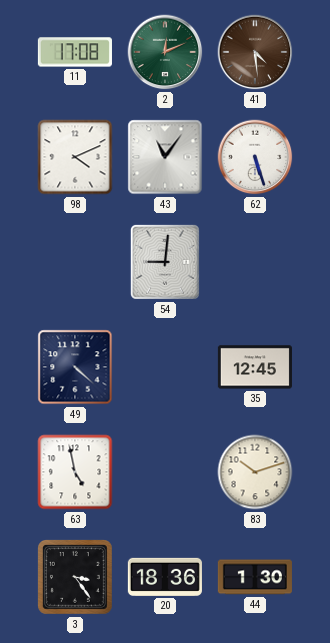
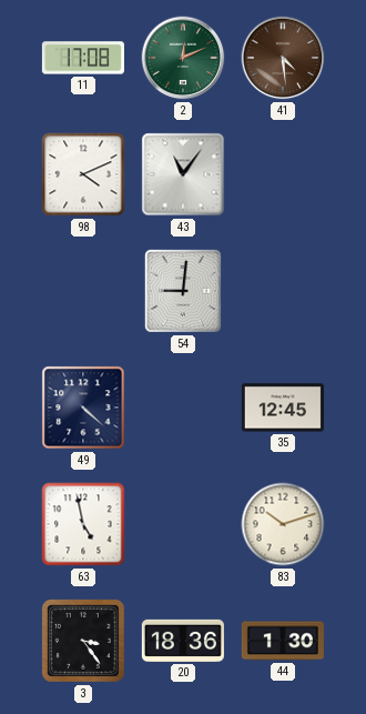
62: 5:27 -> none (255, 157)
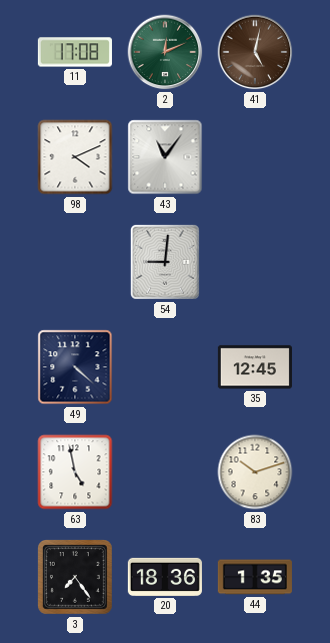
41: 4:29 -> 5:02 (255, 52)
3: 3:24 -> 7:24 (76, 578)
44: 1:30 -> 1:35 (255, 577)
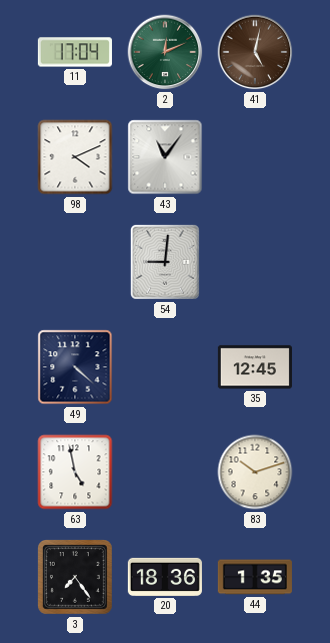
11: 17:08 -> 17:04 (75, 52)
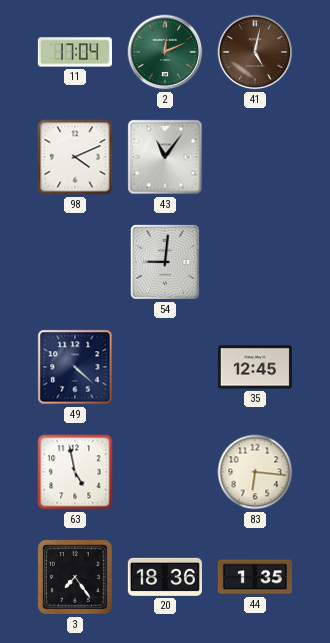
83: 10:12 -> 6:16 (255, 472)
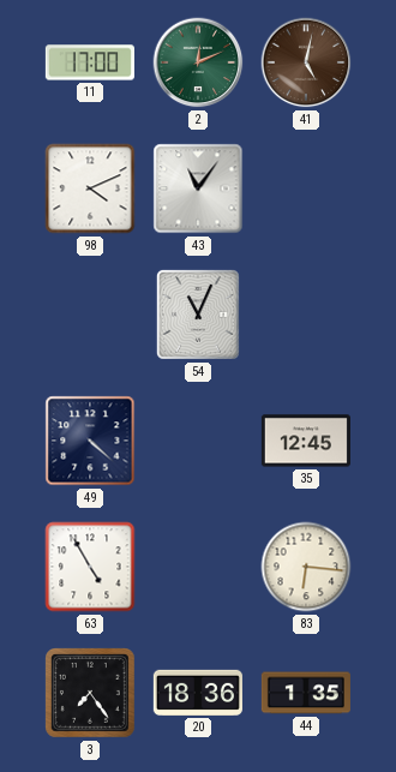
11: 17:04 -> 17:00 (90, 62)
54: 9:01 -> 11:04 (198, 315)
63: 4:58 -> 4:55 (90, 567)
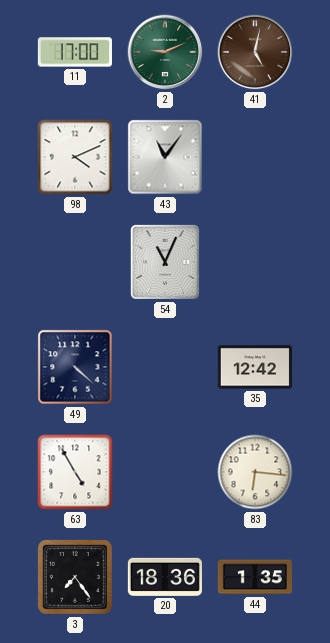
2: 12:11 -> 9:11 (165, 52)
35: 12:45 -> 12:42 (255, 367)
